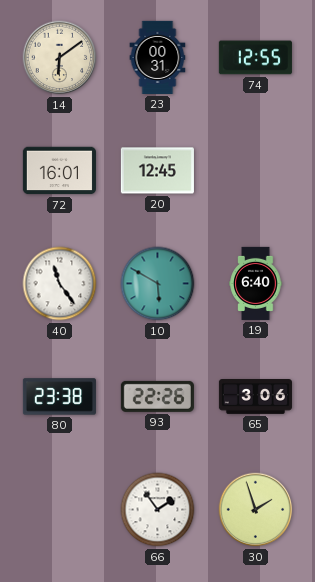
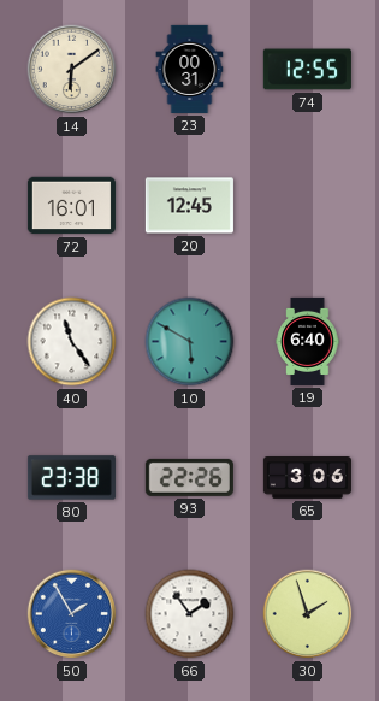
50: none -> 1:55 (72, 614)
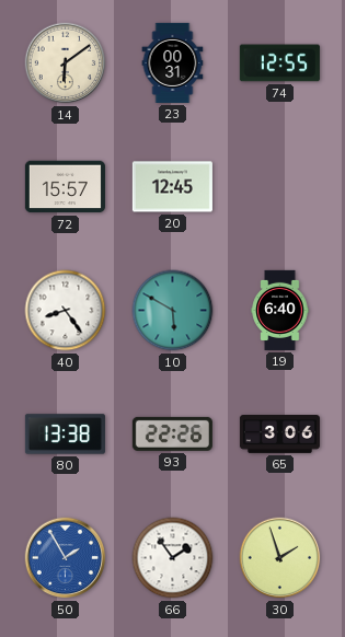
72: 16:01 -> 15:57 (65, 187)
40: 11:24 -> 8:24 (66, 311)
80: 23:38 -> 13:38 (65, 435)
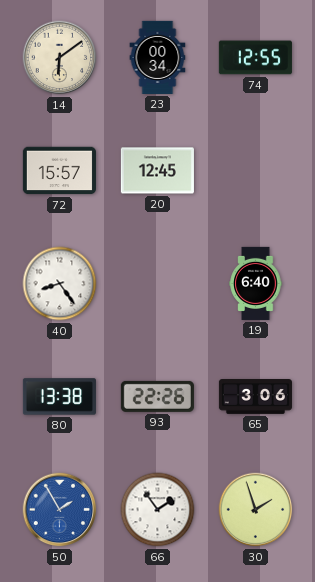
23: 00:31 -> 00:34 (158, 57)
10: 5:50 -> none (173, 311)
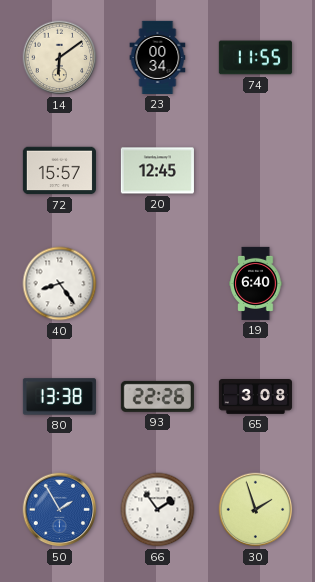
74: 12:55 -> 11:55 (255, 58)
65: 3:06 -> 3:08 (255, 397)
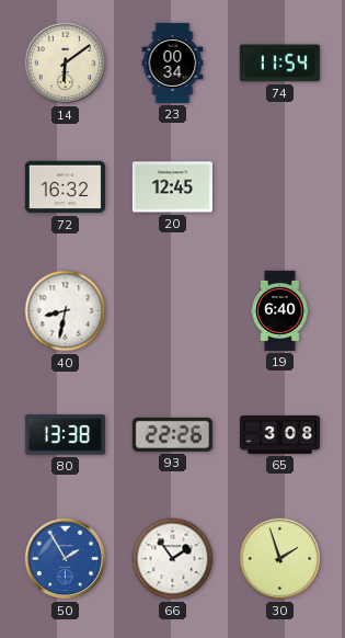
74: 11:55 -> 11:54 (279, 64)
72: 15:57 -> 16:32 (65, 187)
40: 8:24 -> 8:32 (66, 311)
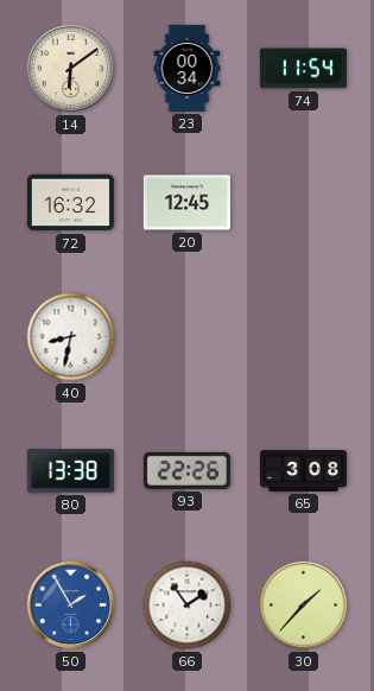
19: 6:40 -> none (280, 310)
30: 1:57 -> 1:37 (304, 606)
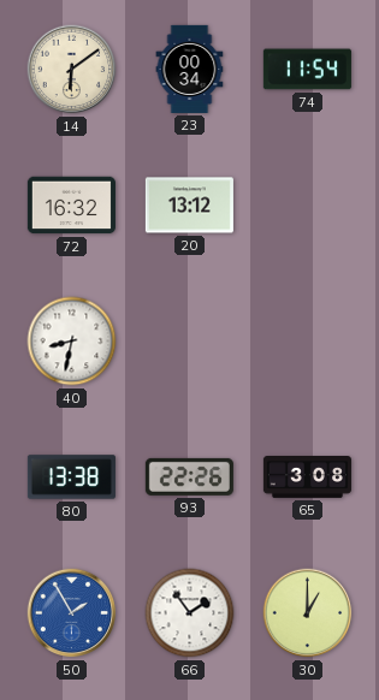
20: 12:45 -> 13:12 (189, 206)
30: 1:37 -> 1:00 (308, 613)
